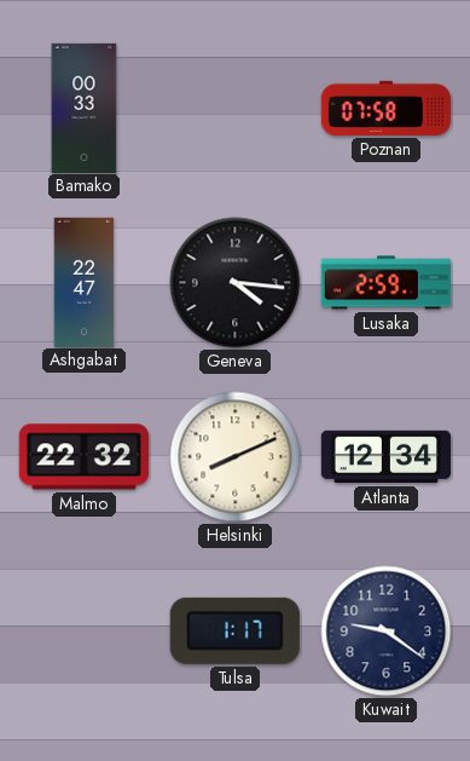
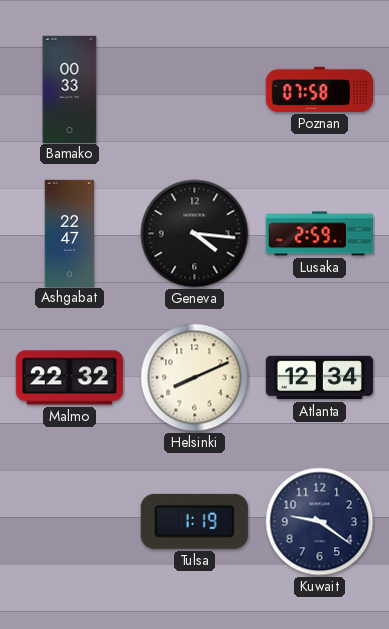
Tulsa: 1:17 -> 1:19 (194, 521)
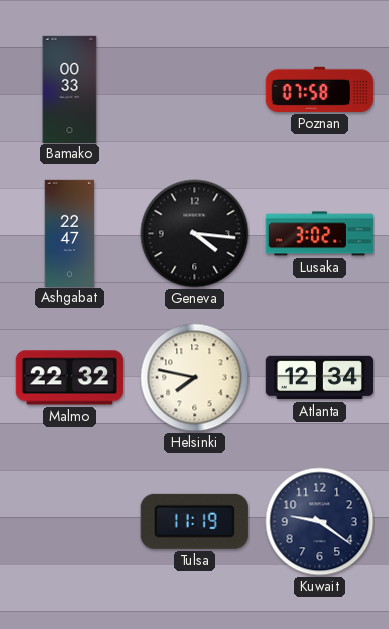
Lusaka: 2:59 -> 3:02 (319, 234)
Helsinki: 8:11 -> 7:47 (195, 378)
Tulsa: 1:19 -> 11:19 (194, 521)
